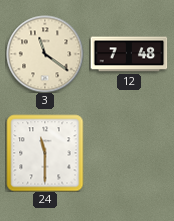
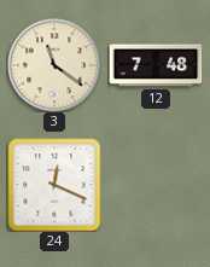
24: 11:30 -> 12:19 (54, 185)
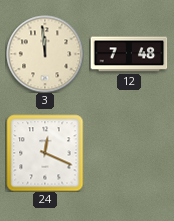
3: 11:21 -> 11:59 (45, 54)
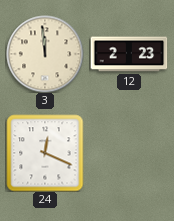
12: 7:48 -> 2:23 (129, 54)
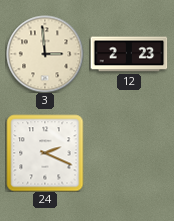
3: 11:59 -> 2:59 (45, 54)
24: 12:19 -> 2:19 (45, 153)
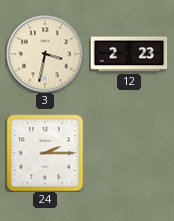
3: 2:59 -> 3:32 (45, 54)
24: 2:19 -> 2:15 (45, 153)
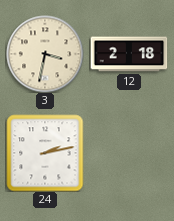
12: 2:23 -> 2:18 (129, 54)
24: 2:15 -> 2:13 (45, 153)
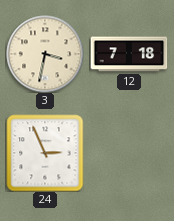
12: 2:18 -> 7:18 (129, 54)
24: 2:13 -> 2:56 (45, 153)
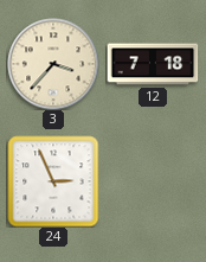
3: 3:32 -> 3:37 (53, 64)
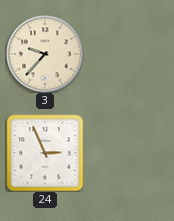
3: 3:37 -> 9:37 (45, 54)
12: 7:18 -> none (153, 64)
